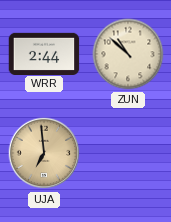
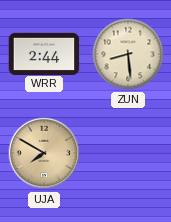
ZUN: 10:52 -> 8:29 (128, 54)
UJA: 6:59 -> 7:50 (44, 153)
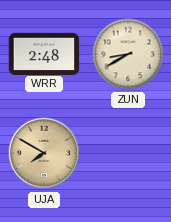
WRR: 2:44 -> 2:48 (44, 53)
ZUN: 8:29 -> 8:40 (128, 54)
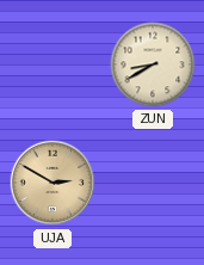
WRR: 2:48 -> none (44, 53)
UJA: 7:50 -> 2:50 (52, 183)
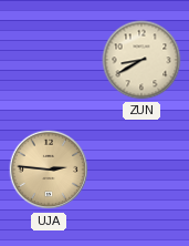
UJA: 2:50 -> 2:46 (49, 170)
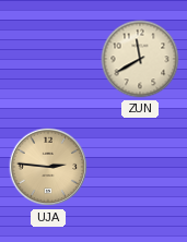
ZUN: 8:40 -> 11:40 (140, 59)
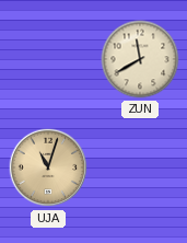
UJA: 2:46 -> 11:03 (48, 167)
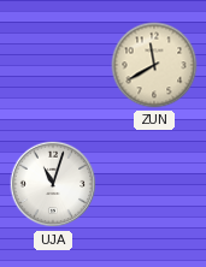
UJA dial: champagne -> white (53, 184)
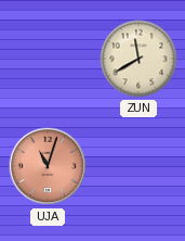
UJA dial: white -> salmon (48, 166)
